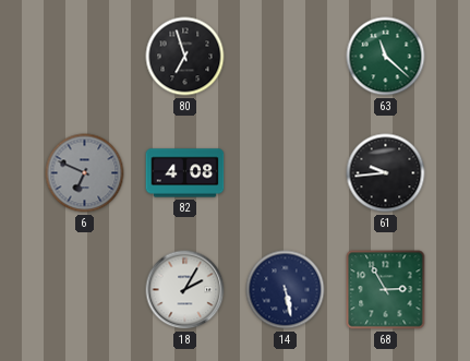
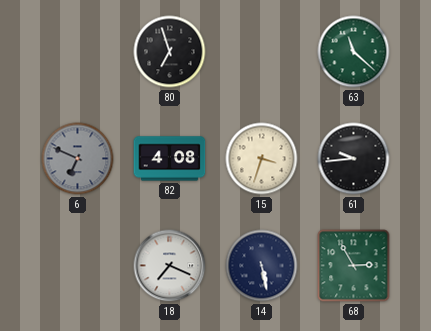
15: none -> 3:33 (262, 159)
18: 2:05 -> 7:19 (170, 266)
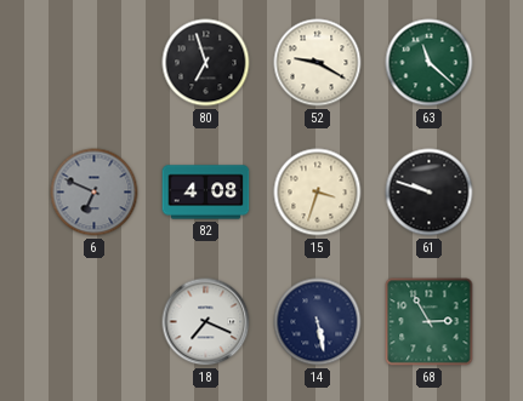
52: none -> 9:20 (318, 63)
61: 9:44 -> 9:48 (430, 193)
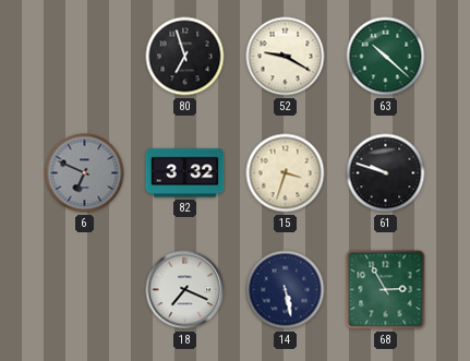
63: 11:22 -> 10:22 (386, 57)
82: 4:08 -> 3:32 (185, 173)
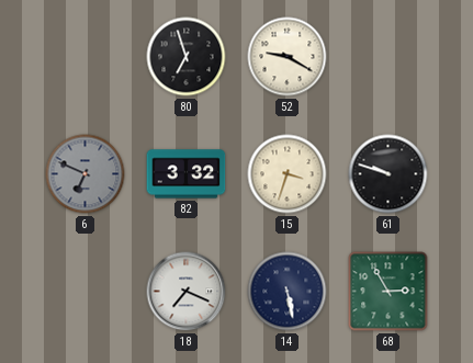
63: 10:22 -> none (386, 57)
